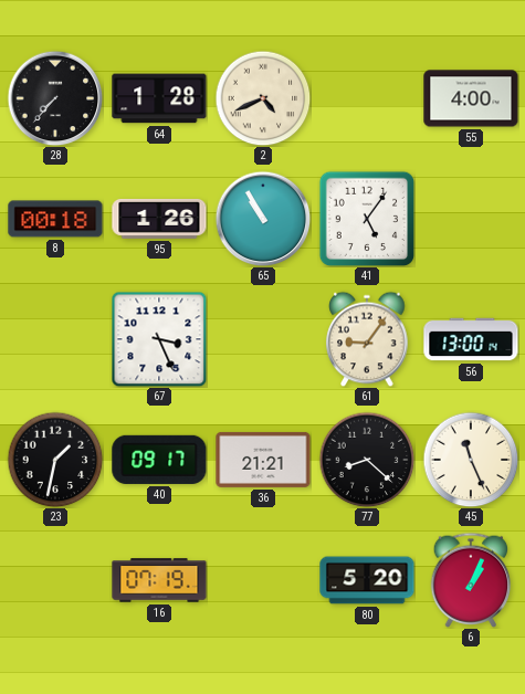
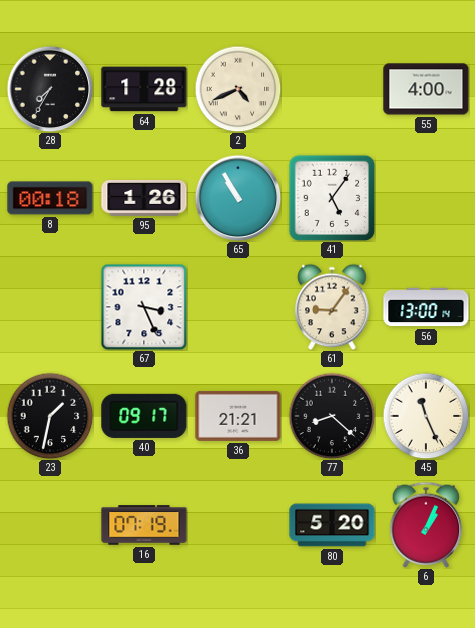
28: 7:37 -> 7:35 (50, 89)
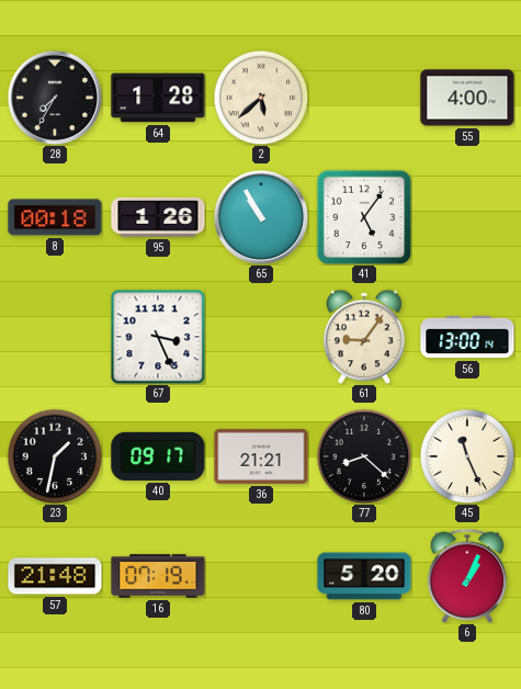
2: 4:41 -> 5:38 (261, 98)
57: none -> 21:48 (55, 576)
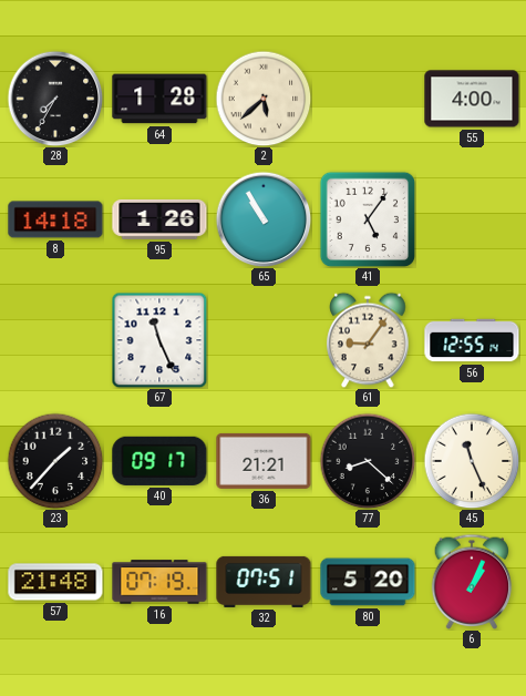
8: 00:18 -> 14:18 (55, 219)
67: 3:26 -> 11:26 (159, 340)
56: 13:00 -> 12:55 (472, 340)
23: 1:32 -> 1:37 (55, 461)
32: none -> 07:51 (264, 582)
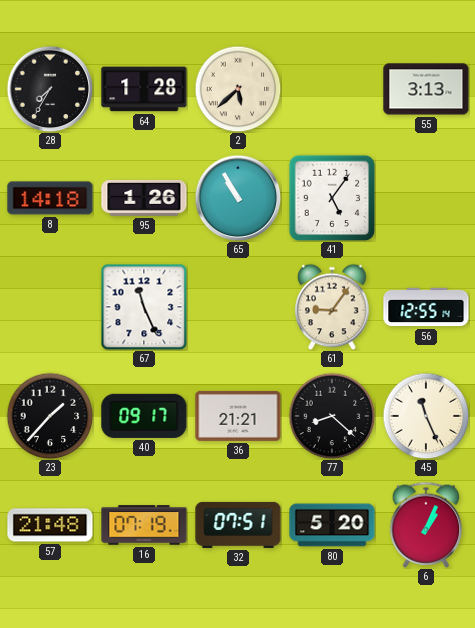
55: 4:00 -> 3:13 (426, 89)
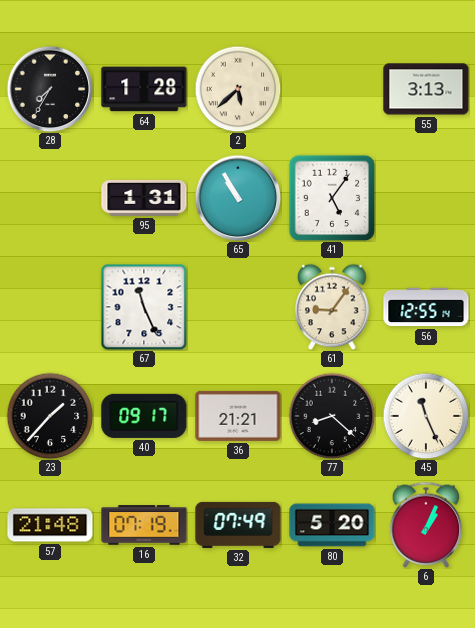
8: 14:18 -> none (50, 198)
95: 1:26 -> 1:31 (144, 198)
32: 07:51 -> 07:49 (238, 525)
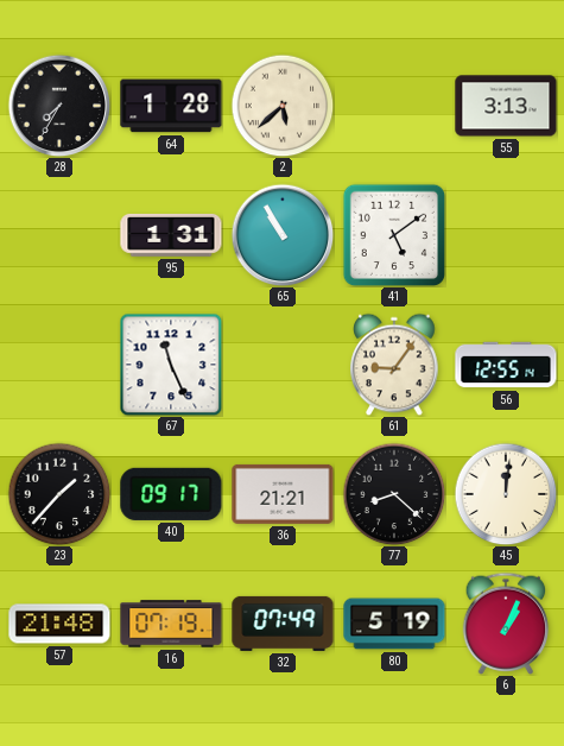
41: 5:06 -> 5:09 (394, 235)
45: 11:26 -> 12:01 (506, 494)
80: 5:20 -> 5:19 (394, 624)
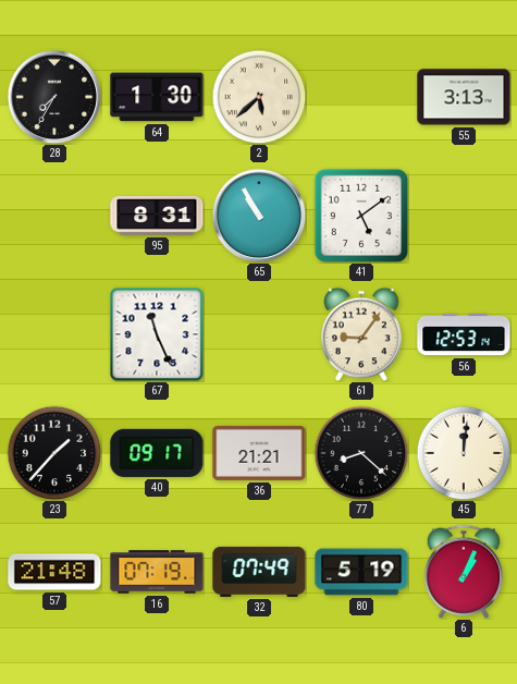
64: 1:28 -> 1:30 (157, 97)
95: 1:31 -> 8:31 (157, 216)
56: 12:55 -> 12:53 (464, 334)
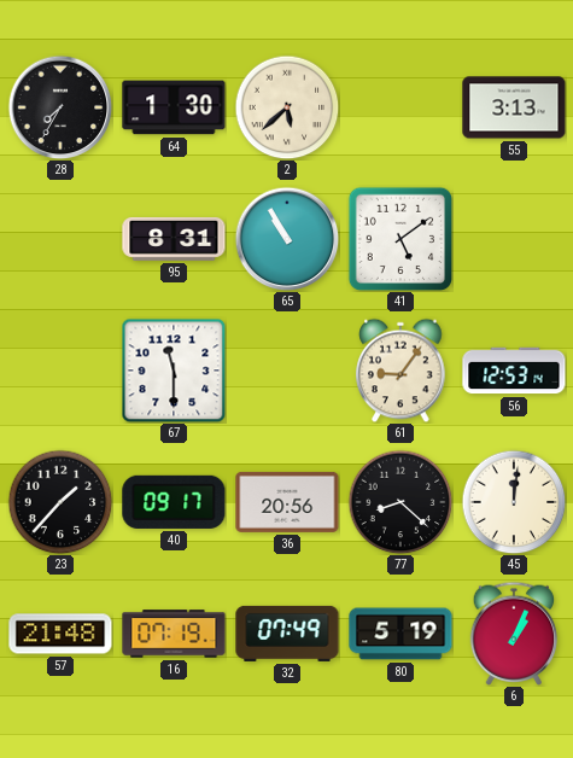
67: 11:26 -> 11:30 (174, 371)
36: 21:21 -> 20:56 (287, 502)
